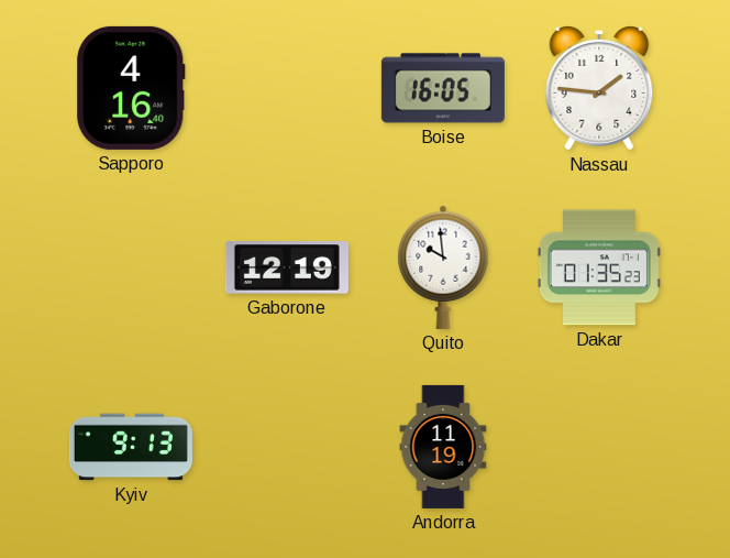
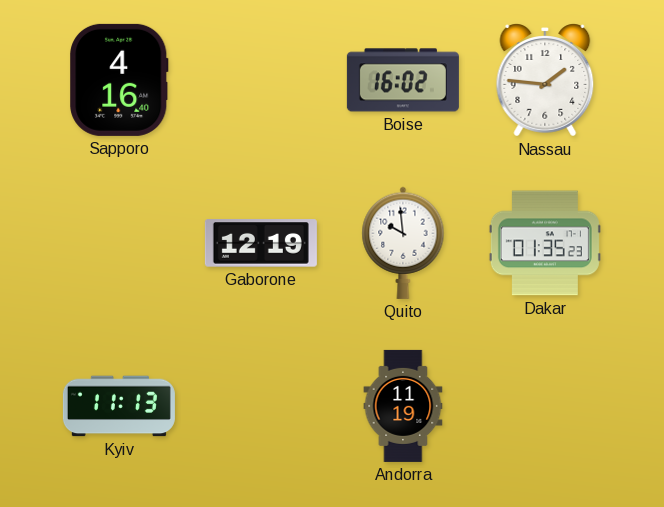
Boise: 16:05 -> 16:02 (403, 80)
Kyiv: 9:13 -> 11:13 (119, 406)
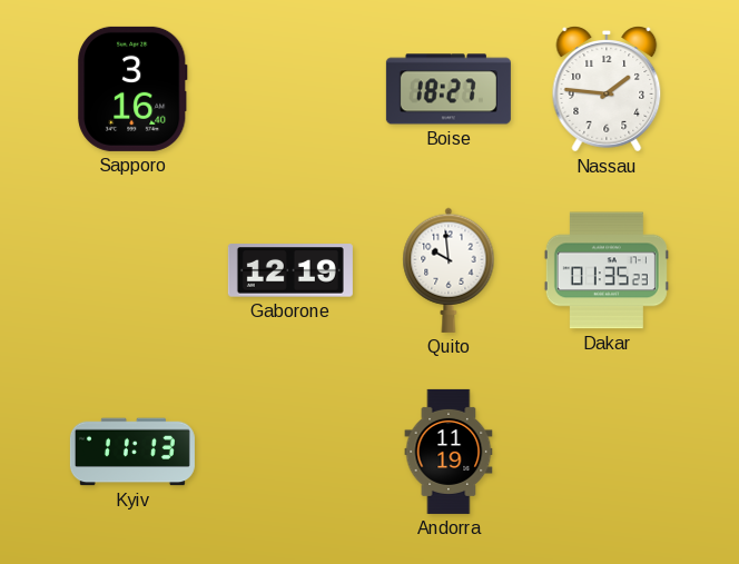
Sapporo: 4:16 -> 3:16 (132, 89)
Boise: 16:02 -> 18:27 (449, 89)
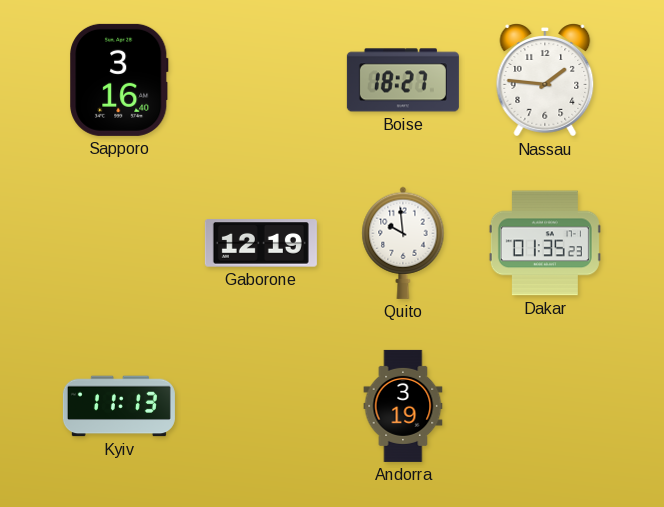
Andorra: 11:19 -> 3:19 (403, 406)
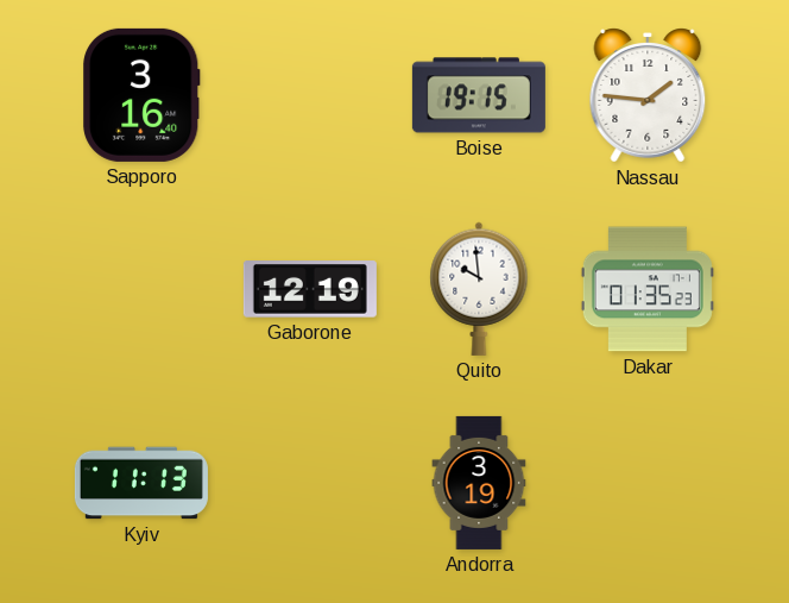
Boise: 18:27 -> 19:15 (479, 95)
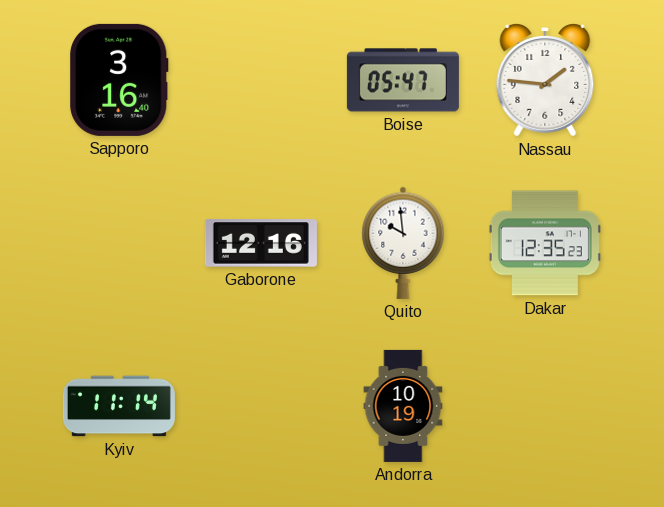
Boise: 19:15 -> 05:47 (403, 80)
Gaborone: 12:19 -> 12:16 (261, 243)
Dakar: 01:35 -> 12:35 (545, 243)
Kyiv: 11:13 -> 11:14 (119, 406)
Andorra: 3:19 -> 10:19 (403, 406)
